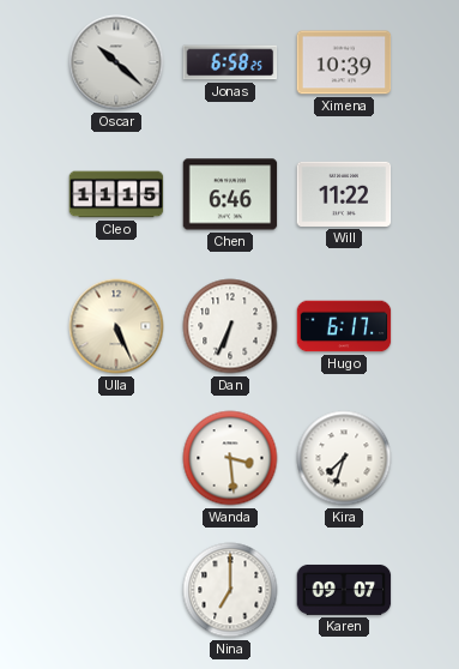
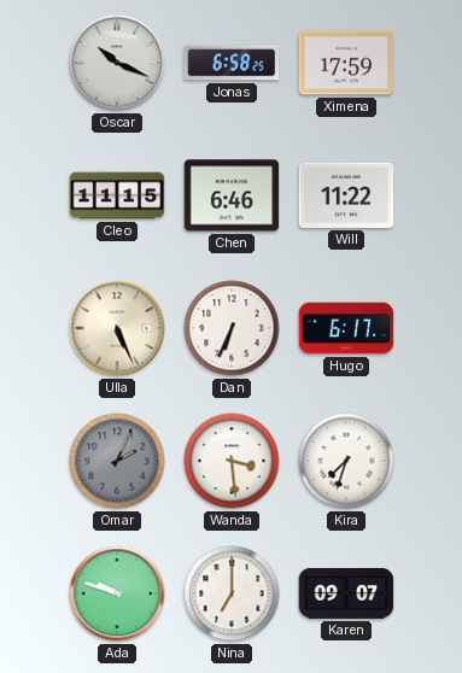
Oscar: 10:22 -> 10:19 (117, 63)
Ximena: 10:39 -> 17:59 (346, 63)
Omar: none -> 2:04 (117, 461)
Ada: none -> 9:48 (117, 593)
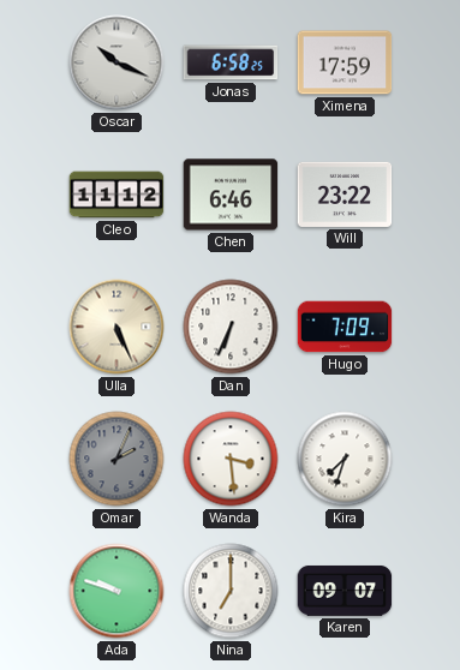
Cleo: 11:15 -> 11:12 (117, 195)
Will: 11:22 -> 23:22 (345, 195)
Hugo: 6:17 -> 7:09 (345, 327)
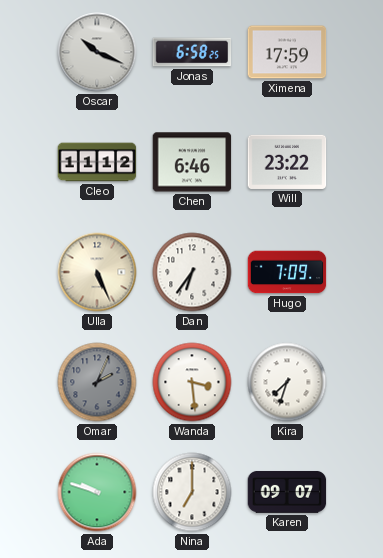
Dan: 6:34 -> 6:36 (192, 272)
